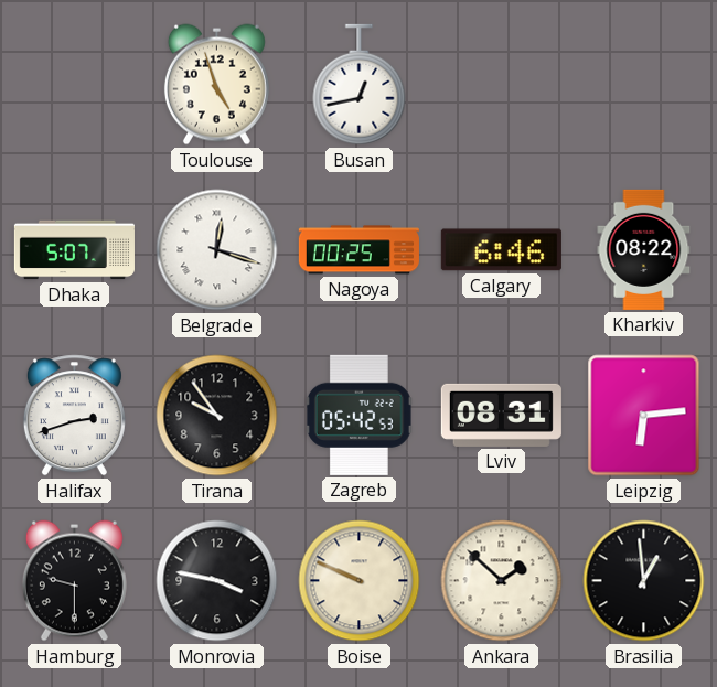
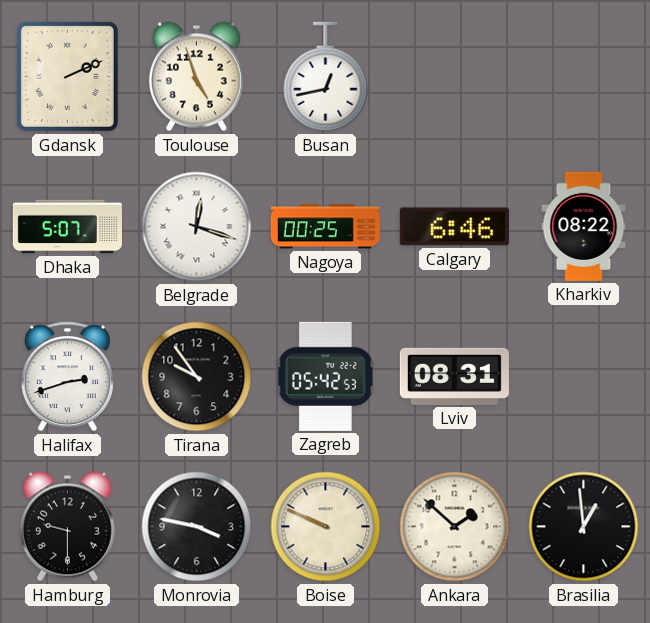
Gdansk: none -> 2:11 (67, 76)
Leipzig: 6:14 -> none (644, 416)
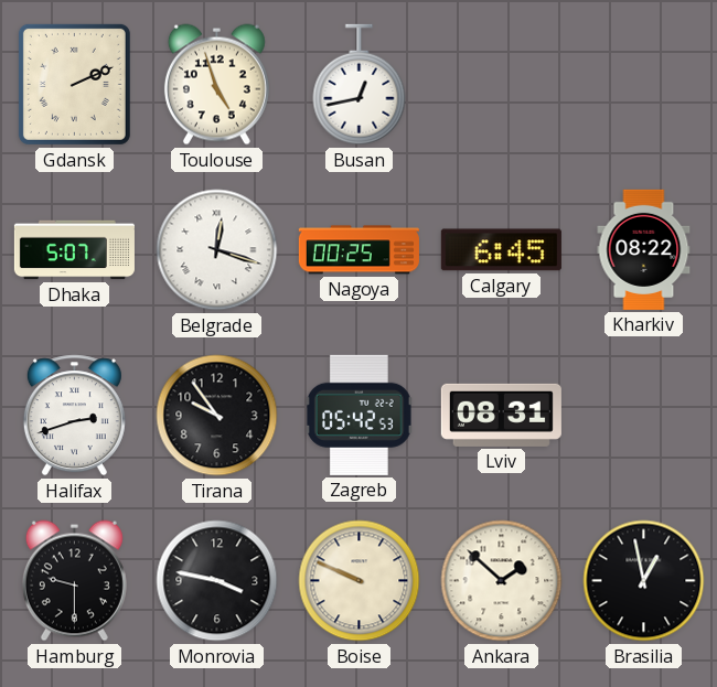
Calgary: 6:46 -> 6:45 (501, 250)
Brasilia: 12:59 -> 12:58 (644, 581)
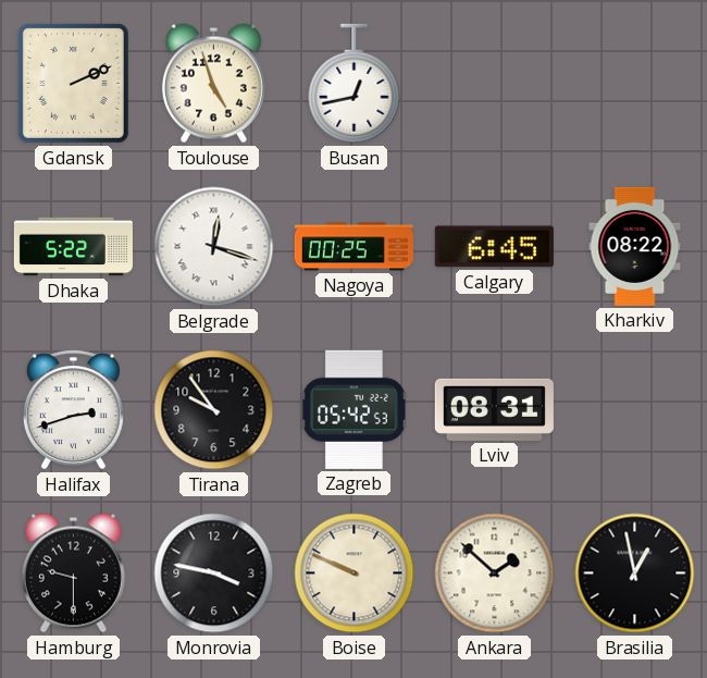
Dhaka: 5:07 -> 5:22 (73, 247)
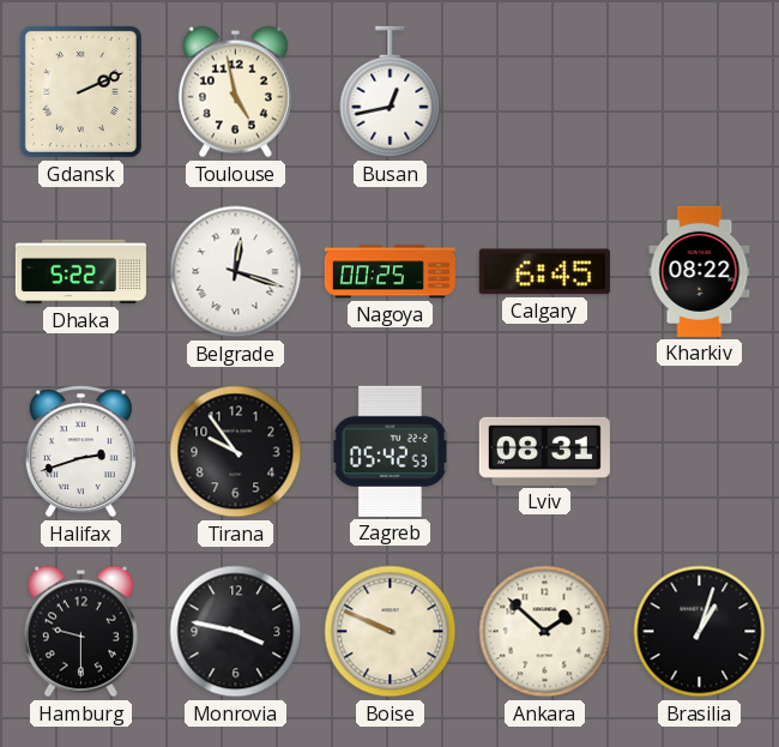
Toulouse: 4:57 -> 4:58 (235, 92)
Brasilia: 12:58 -> 1:03 (700, 632)
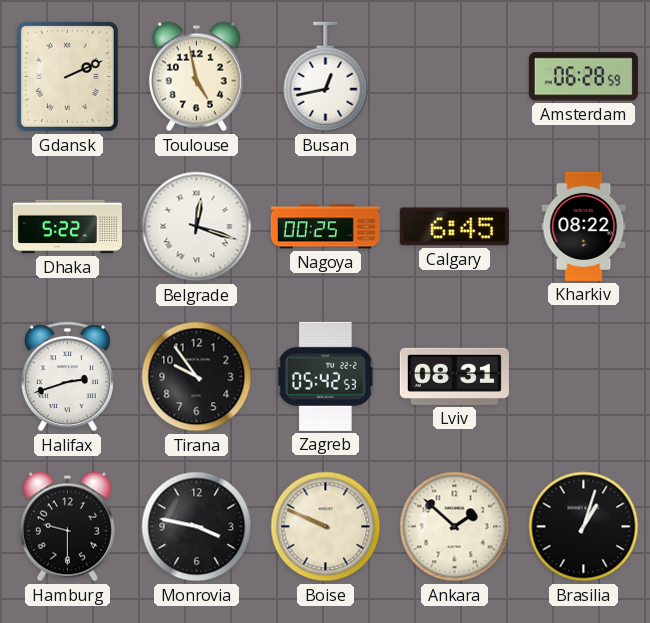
Amsterdam: none -> 06:28 (583, 77)
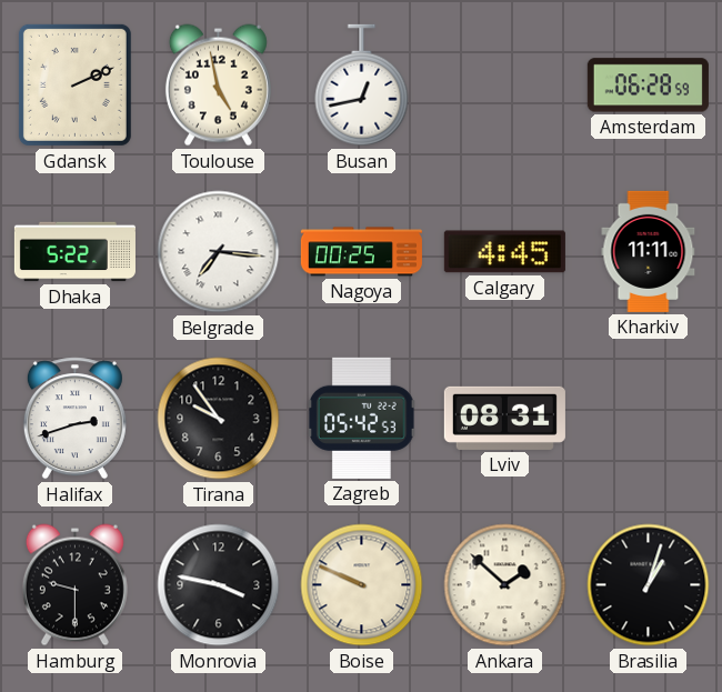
Belgrade: 12:18 -> 7:16 (219, 252)
Calgary: 6:45 -> 4:45 (504, 252)
Kharkiv: 08:22 -> 11:11 (649, 251)
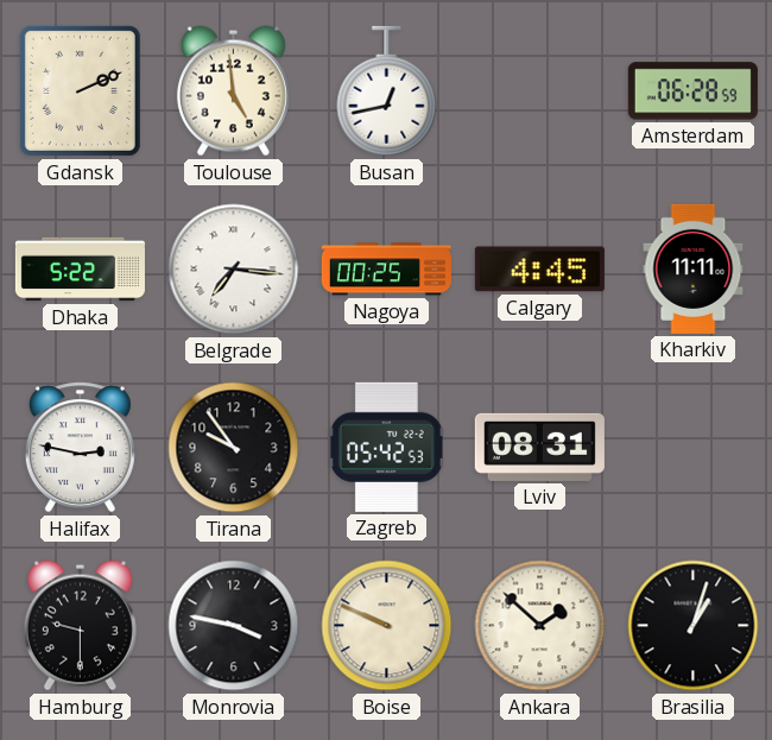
Toulouse: 4:58 -> 4:59 (233, 91)
Halifax: 2:42 -> 2:47 (80, 448)
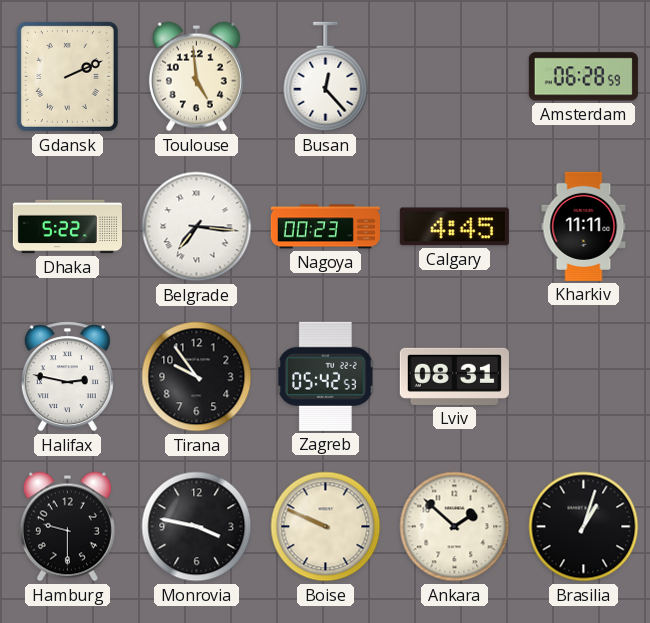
Busan: 12:43 -> 12:23 (326, 77)
Nagoya: 00:25 -> 00:23 (325, 227)
